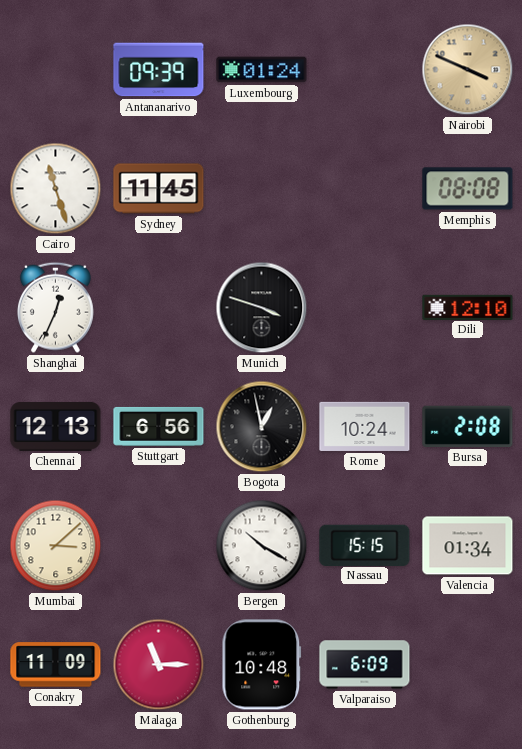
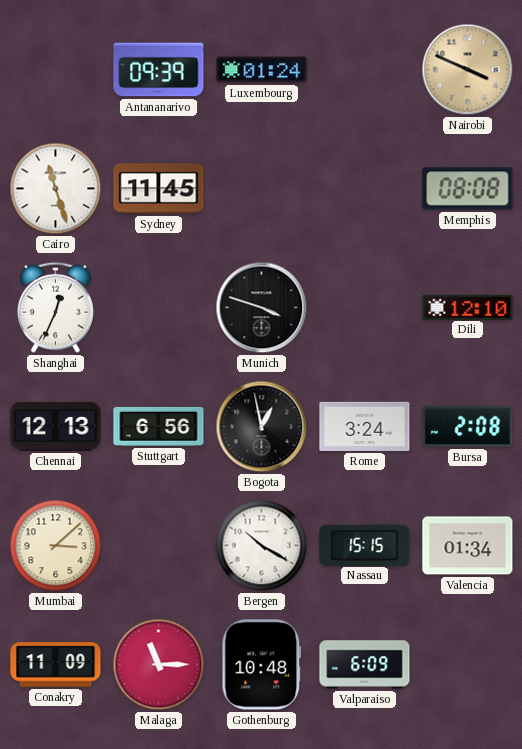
Rome: 10:24 -> 3:24 (365, 426)
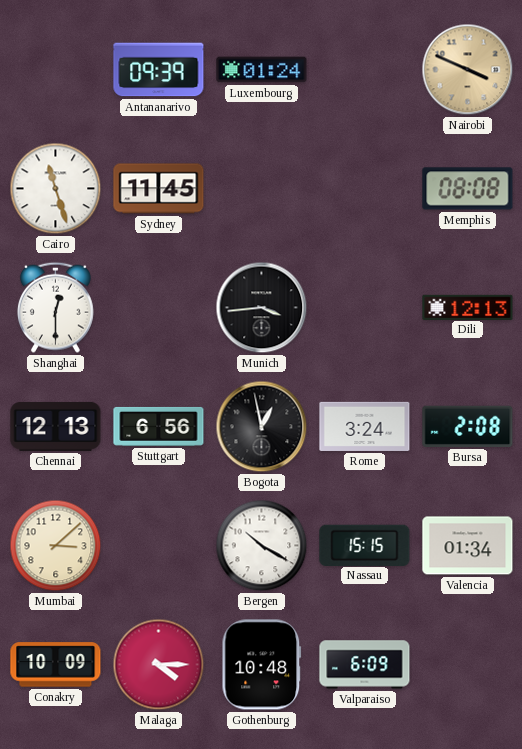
Shanghai: 12:34 -> 12:30 (55, 307)
Munich: 3:48 -> 3:44 (262, 308)
Dili: 12:10 -> 12:13 (468, 307)
Conakry: 11:09 -> 10:09 (56, 665)
Malaga: 11:15 -> 4:15 (159, 665)
